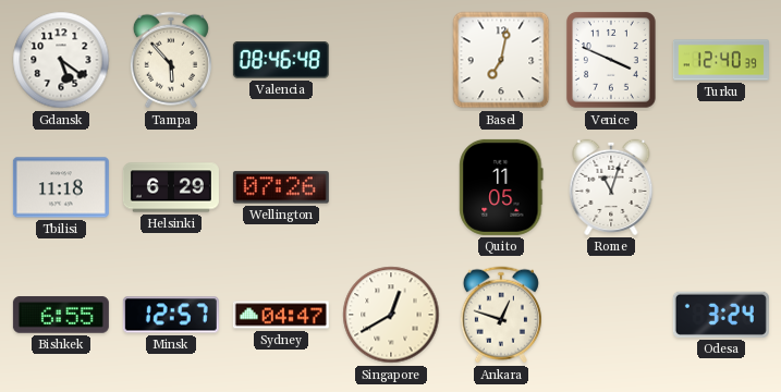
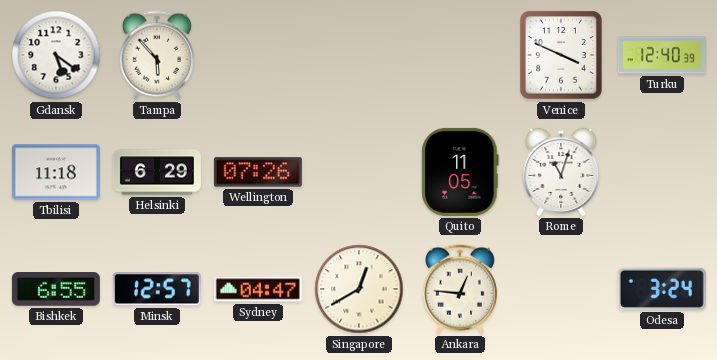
Valencia: 08:46 -> none (281, 61)
Basel: 7:02 -> none (501, 60)
Ankara: 12:48 -> 12:46 (460, 289)
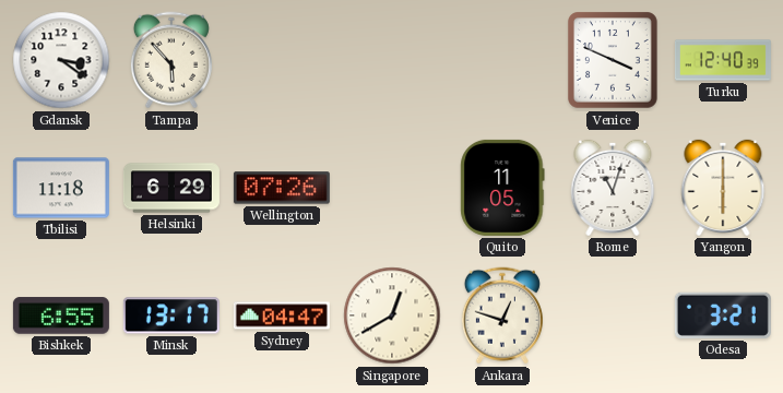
Gdansk: 5:21 -> 3:21 (61, 60)
Yangon: none -> 6:00 (723, 188)
Minsk: 12:57 -> 13:17 (171, 315)
Ankara: 12:46 -> 12:48 (502, 315)
Odesa: 3:24 -> 3:21 (723, 315)
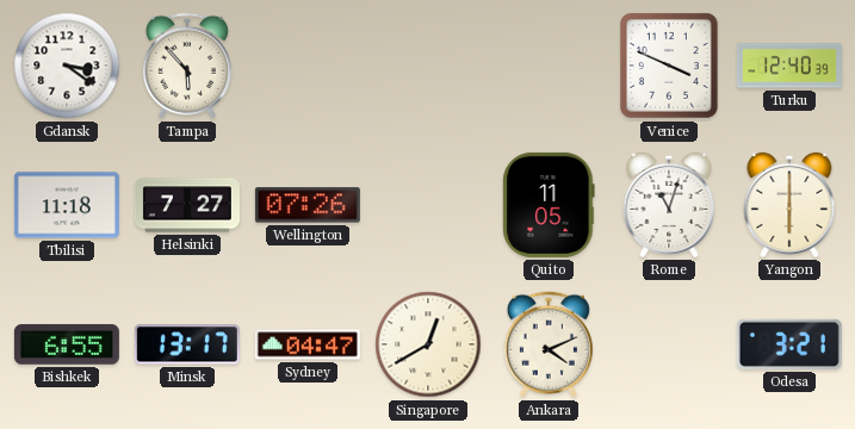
Helsinki: 6:29 -> 7:27 (187, 205)
Ankara: 12:48 -> 4:11 (549, 344)
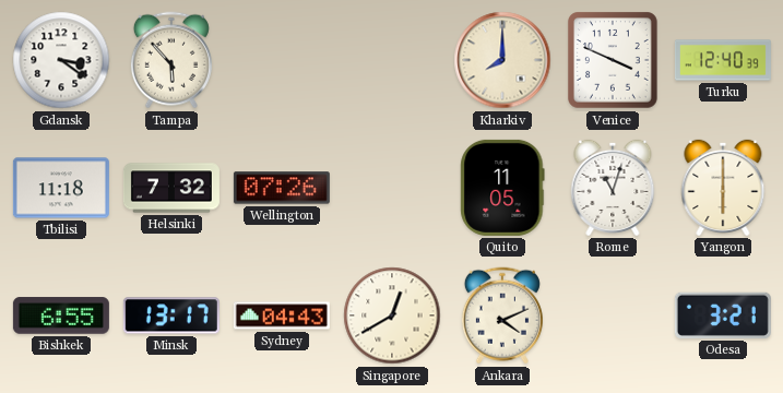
Kharkiv: none -> 8:00 (502, 60)
Helsinki: 7:27 -> 7:32 (171, 188)
Sydney: 04:47 -> 04:43 (282, 315)
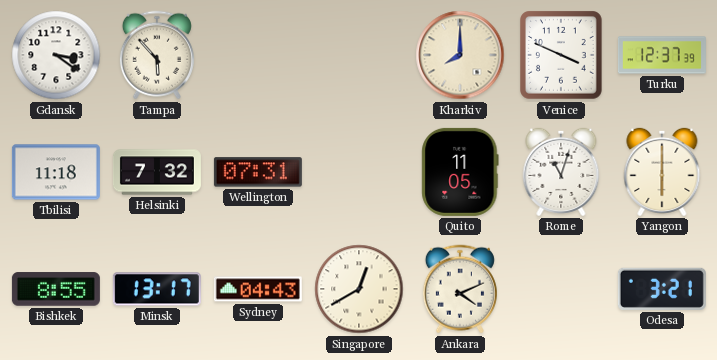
Turku: 12:40 -> 12:37 (662, 55)
Wellington: 07:26 -> 07:31 (258, 172)
Bishkek: 6:55 -> 8:55 (56, 289)
